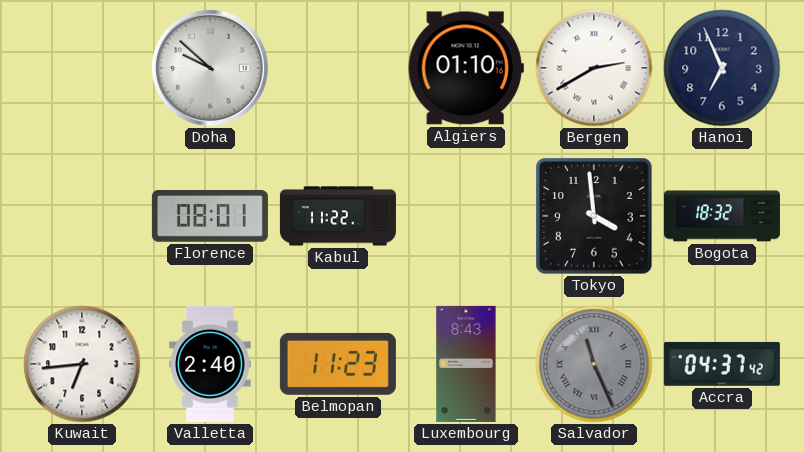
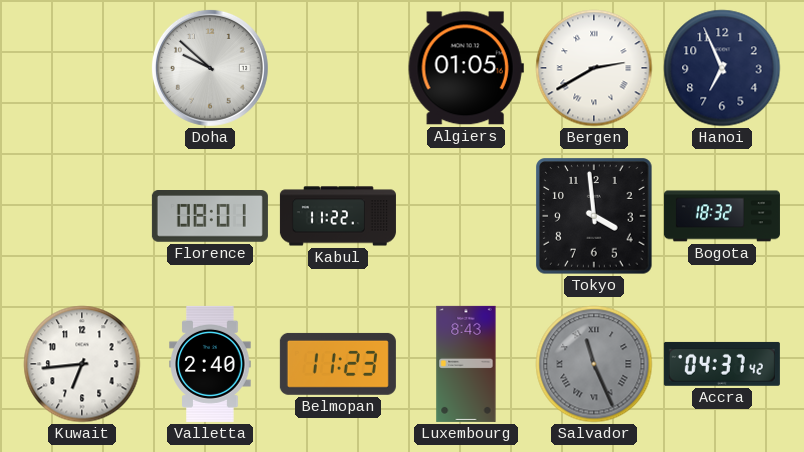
Algiers: 01:10 -> 01:05 (466, 68)
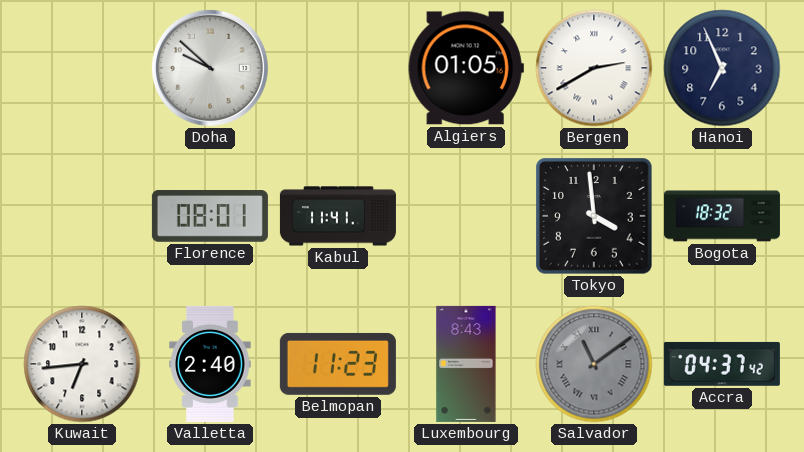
Kabul: 11:22 -> 11:41 (338, 216)
Salvador: 11:26 -> 11:09 (594, 364)
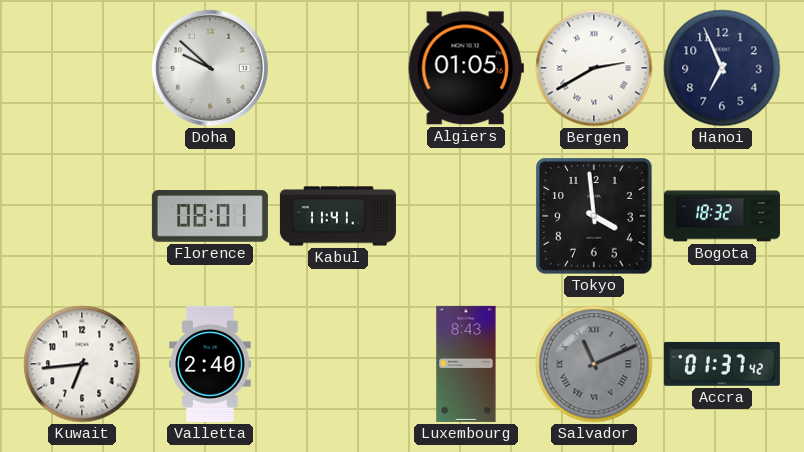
Belmopan: 11:23 -> none (338, 364)
Salvador: 11:09 -> 11:11 (594, 364)
Accra: 04:37 -> 01:37 (722, 364)
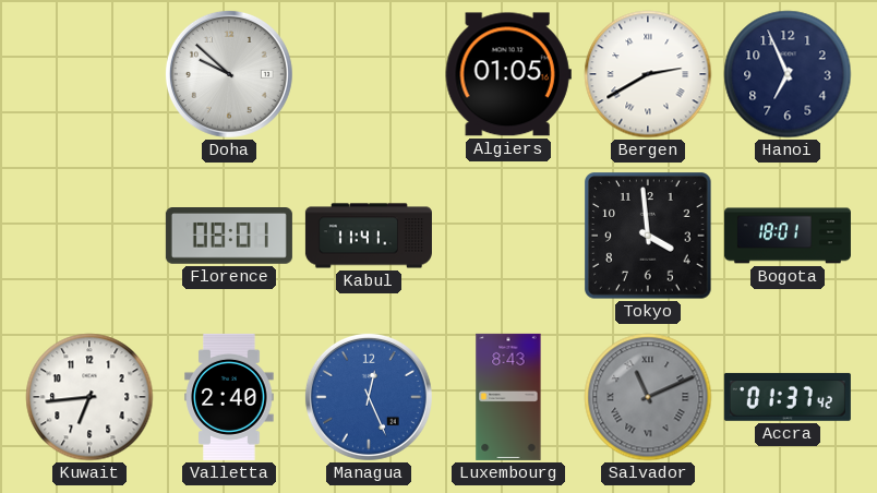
Bogota: 18:32 -> 18:01 (788, 236)
Managua: none -> 12:26 (369, 397)
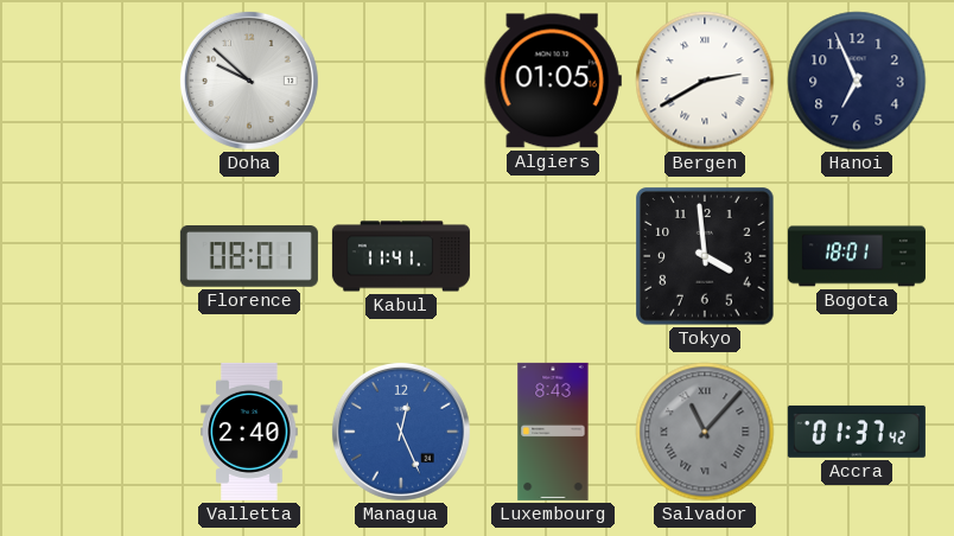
Kuwait: 6:44 -> none (89, 397)
Salvador: 11:11 -> 11:07 (705, 432)
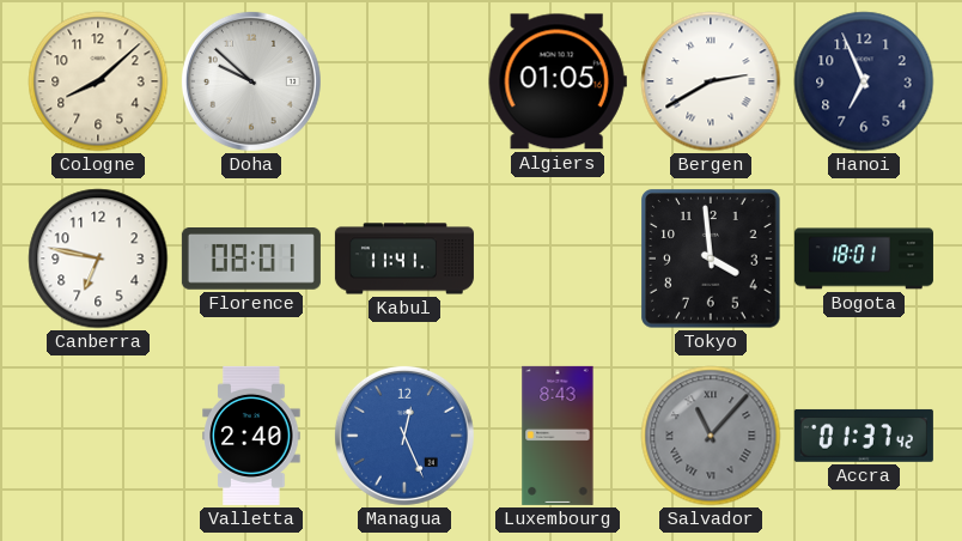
Cologne: none -> 8:08 (98, 81)
Canberra: none -> 6:47 (98, 259)
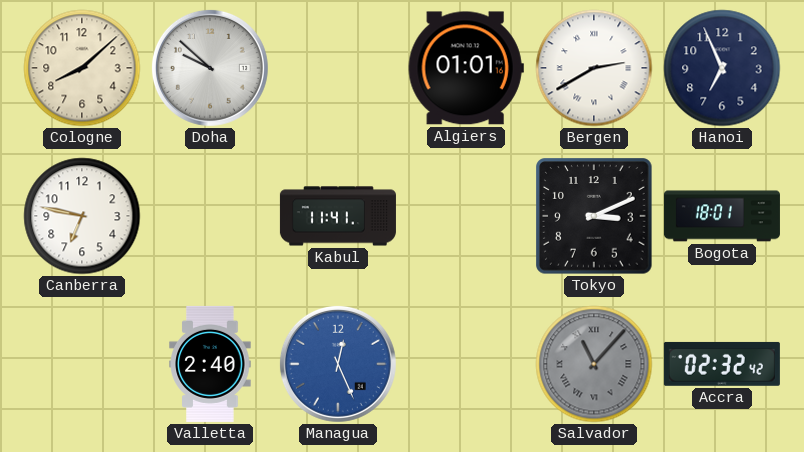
Algiers: 01:05 -> 01:01 (466, 68)
Florence: 08:01 -> none (251, 260)
Tokyo: 3:59 -> 3:11 (594, 216)
Luxembourg: 8:43 -> none (558, 436)
Accra: 01:37 -> 02:32 (722, 364)
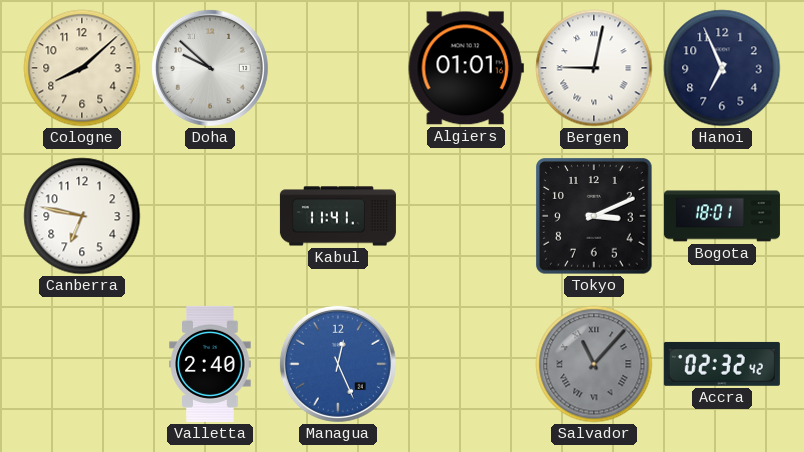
Bergen: 2:40 -> 9:02 (594, 68)
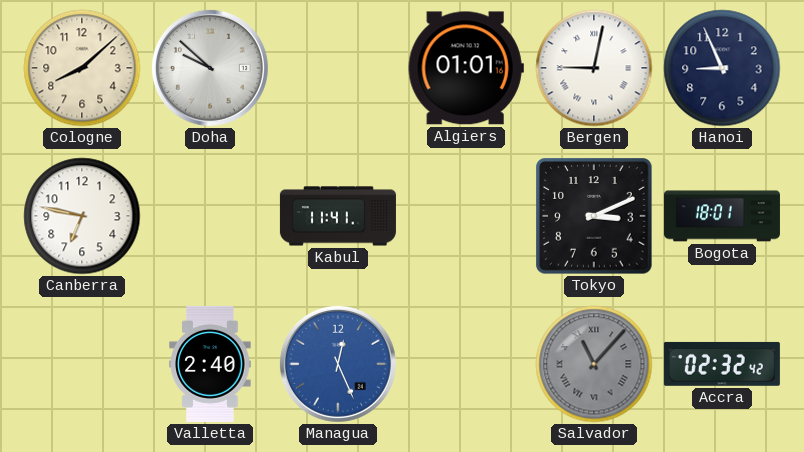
Hanoi: 6:56 -> 8:56 (722, 68)
